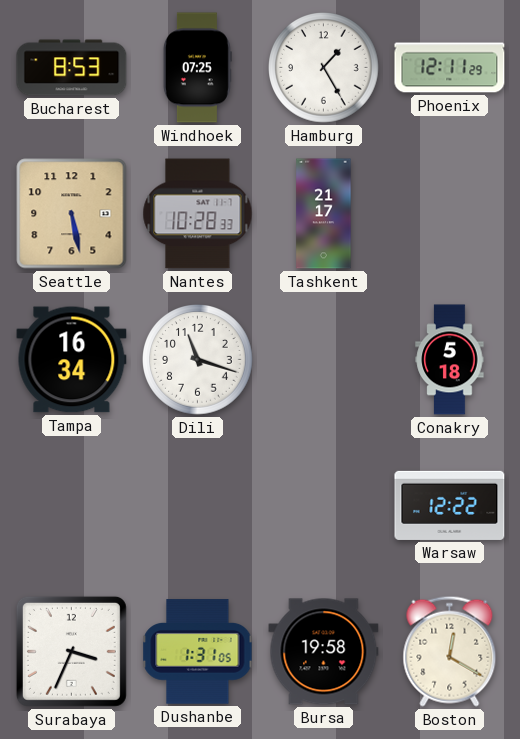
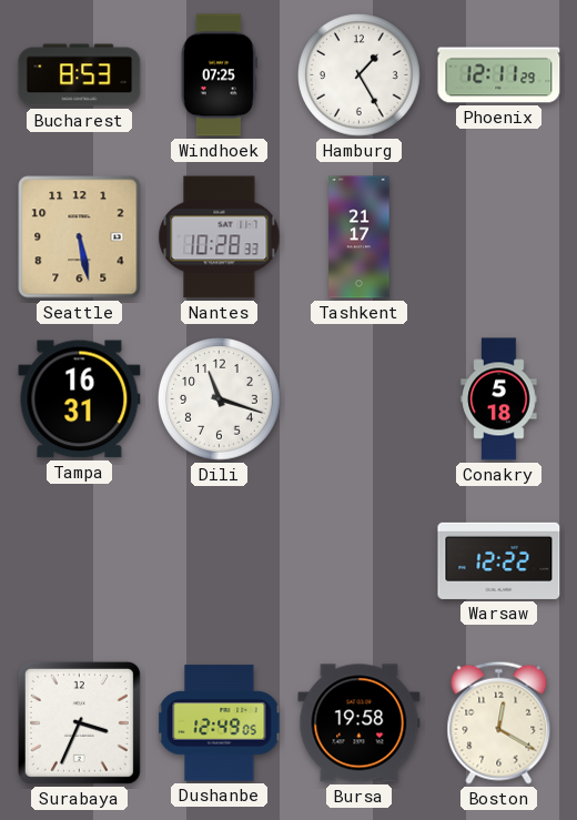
Tampa: 16:34 -> 16:31 (80, 399)
Dushanbe: 1:31 -> 12:49 (220, 723)
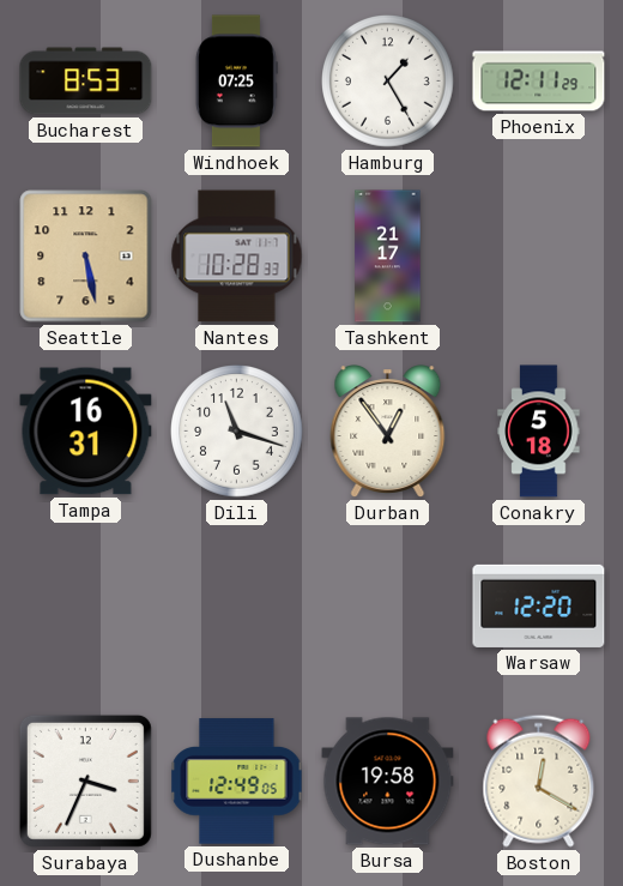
Durban: none -> 12:54 (388, 432)
Warsaw: 12:22 -> 12:20 (539, 605)
